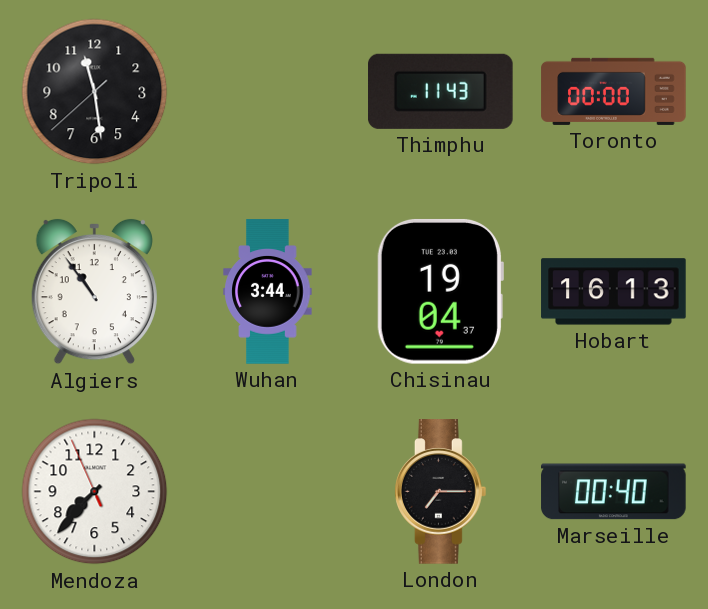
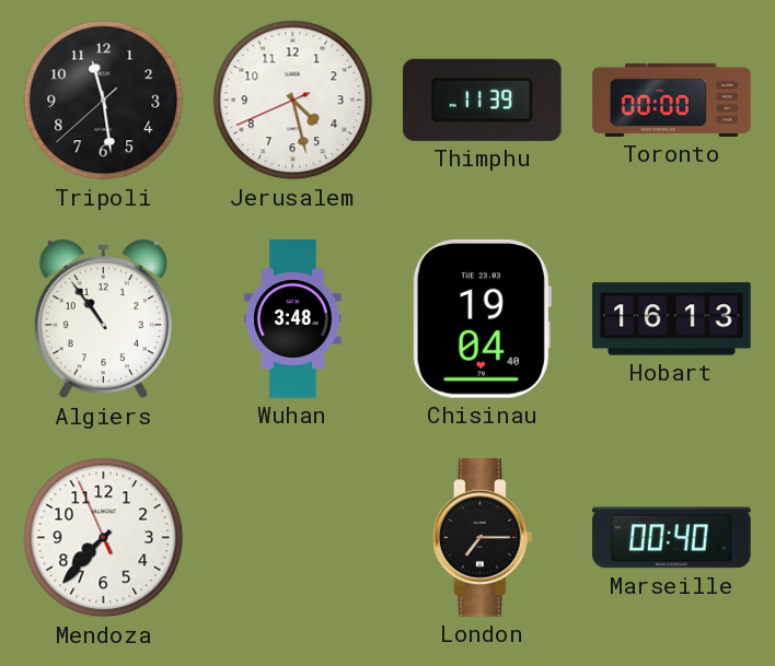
Jerusalem: none -> 4:27 (293, 101)
Thimphu: 11:43 -> 11:39 (483, 100)
Wuhan: 3:44 -> 3:48 (293, 319)
Chisinau: 19:04:37 -> 19:04:40 (482, 319)
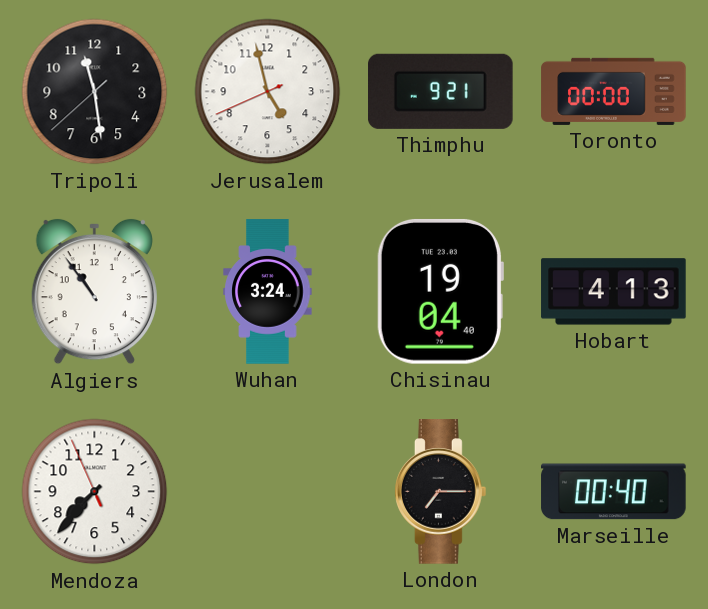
Jerusalem: 4:27 -> 4:57 (268, 92)
Thimphu: 11:39 -> 9:21 (441, 91)
Wuhan: 3:48 -> 3:24 (268, 292)
Hobart: 16:13 -> 4:13 (614, 292)
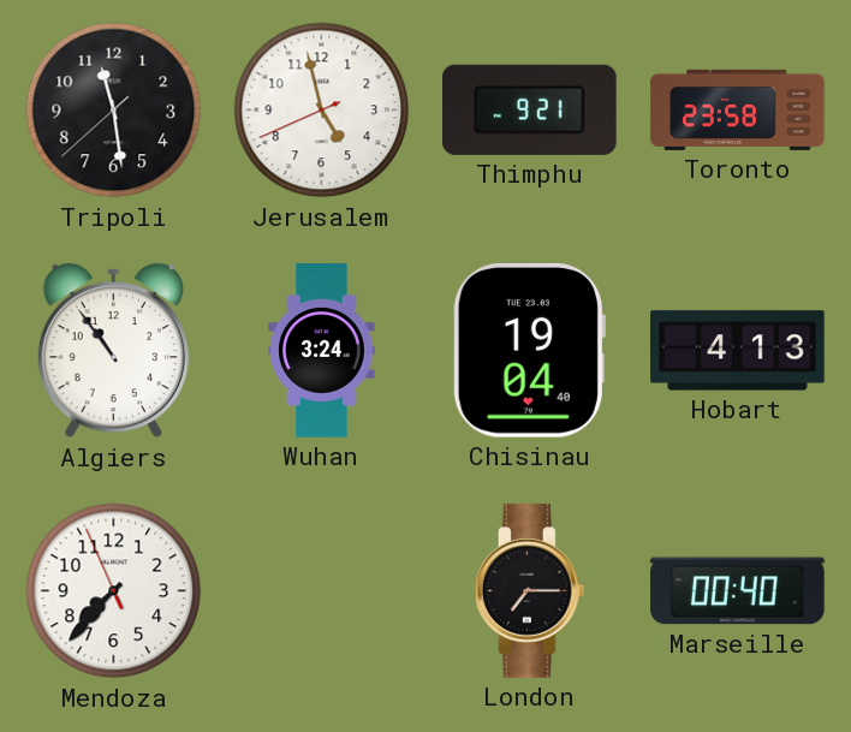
Toronto: 00:00 -> 23:58 (738, 109)
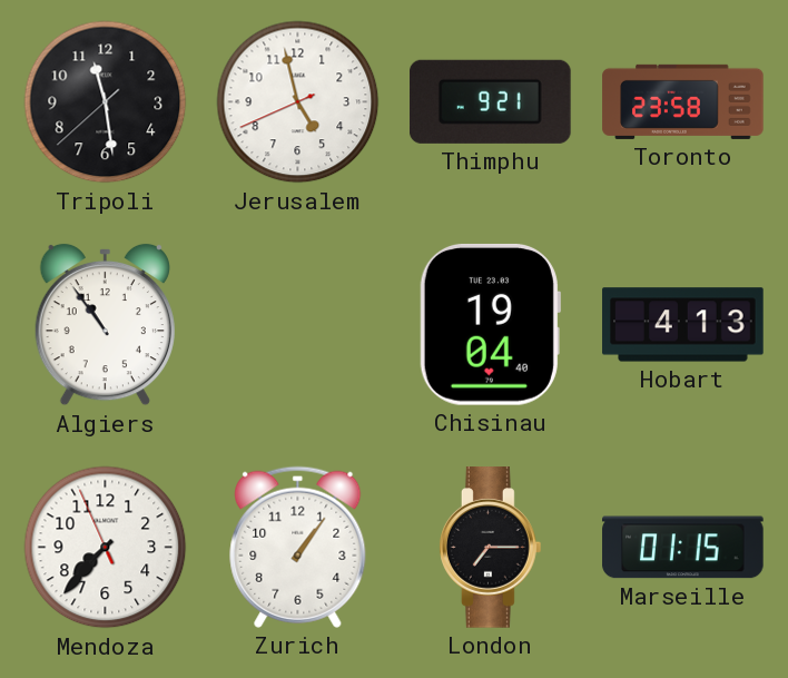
Wuhan: 3:24 -> none (322, 351)
Zurich: none -> 1:06 (298, 547)
Marseille: 00:40 -> 01:15 (683, 548)
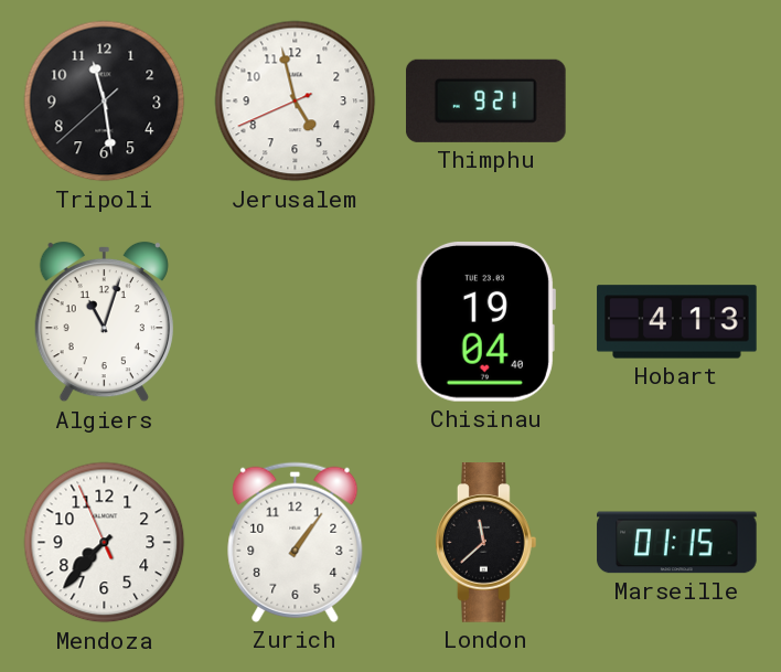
Toronto: 23:58 -> none (683, 101)
Algiers: 10:54 -> 11:03 (104, 322)
London: 7:15 -> 11:38 (486, 543)
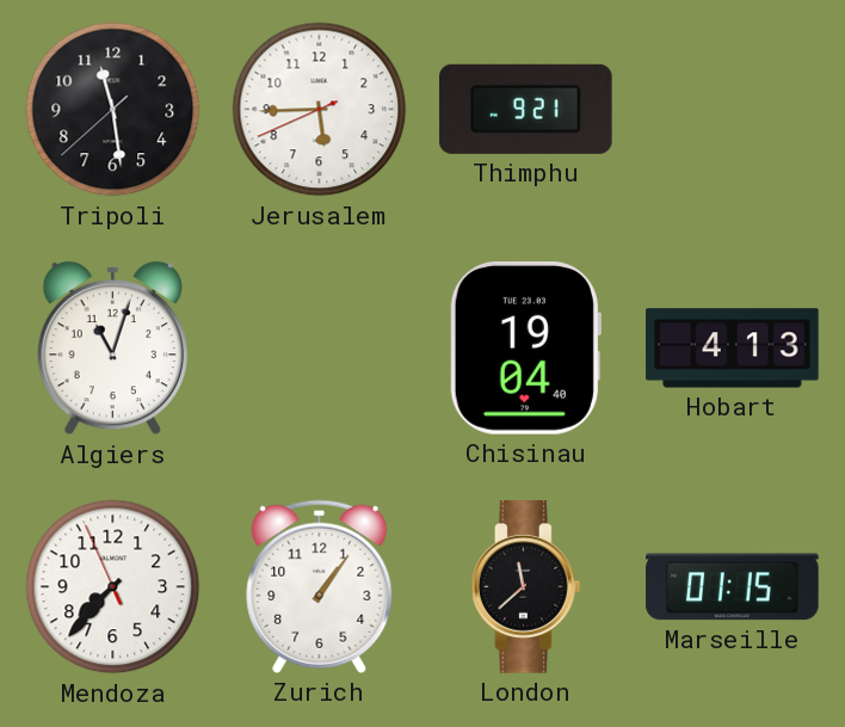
Jerusalem: 4:57 -> 5:44 (320, 110)
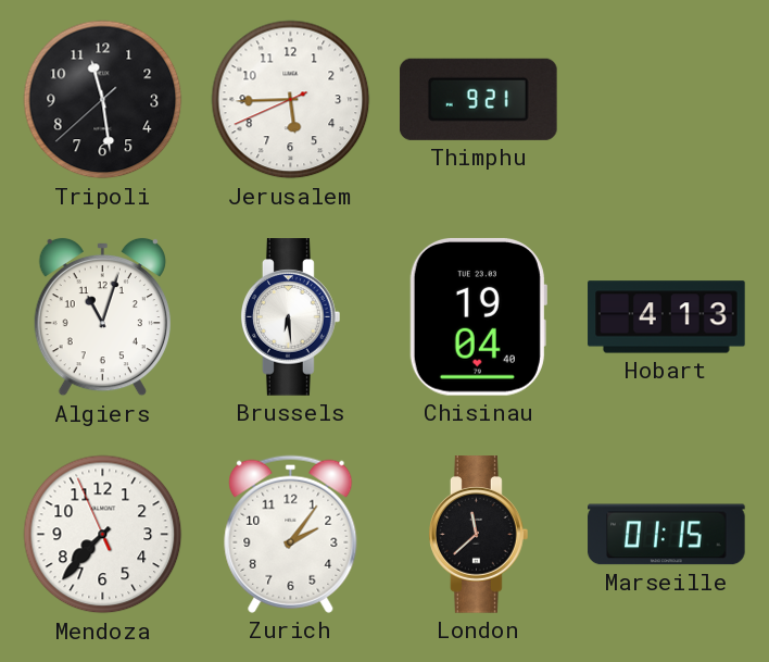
Brussels: none -> 6:29 (291, 317)
Zurich: 1:06 -> 2:06 (291, 534)
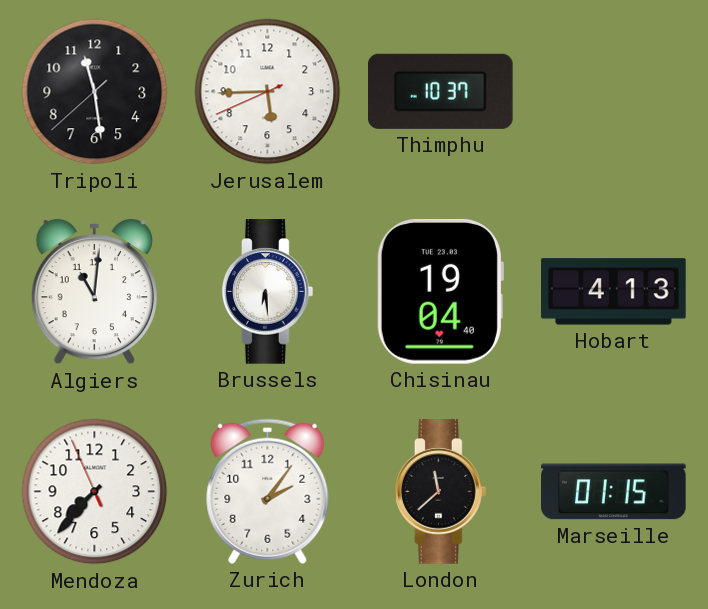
Thimphu: 9:21 -> 10:37 (441, 91)
Algiers: 11:03 -> 11:01 (94, 292)
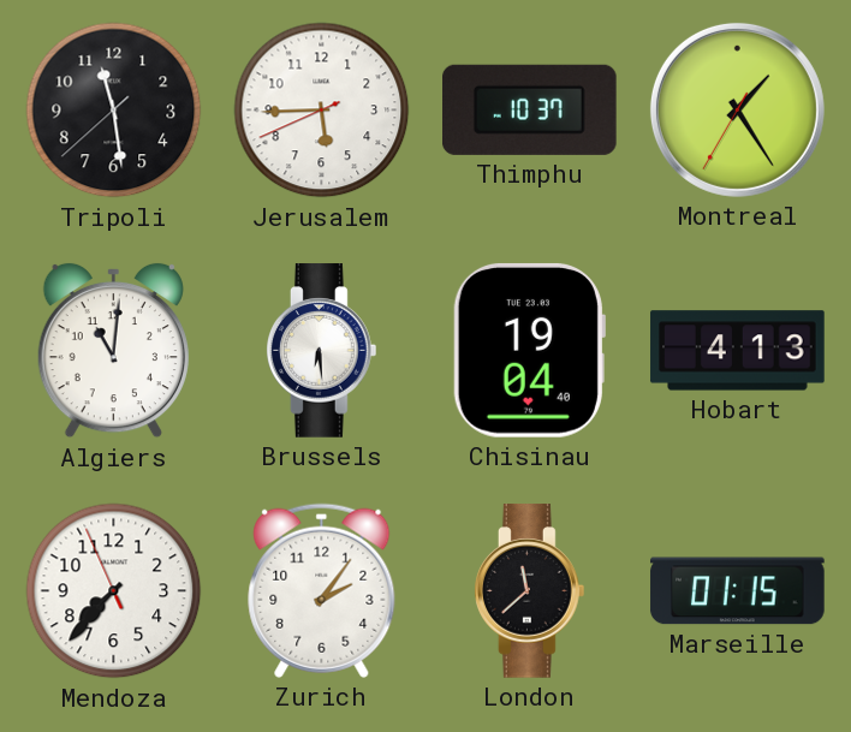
Montreal: none -> 1:24 (737, 109)
